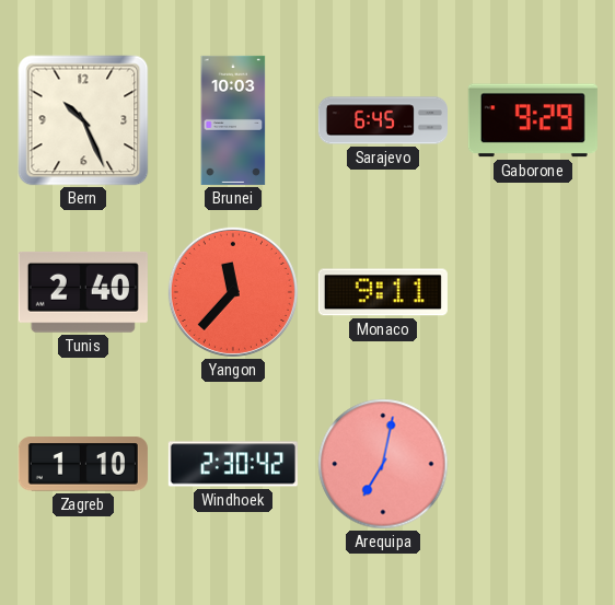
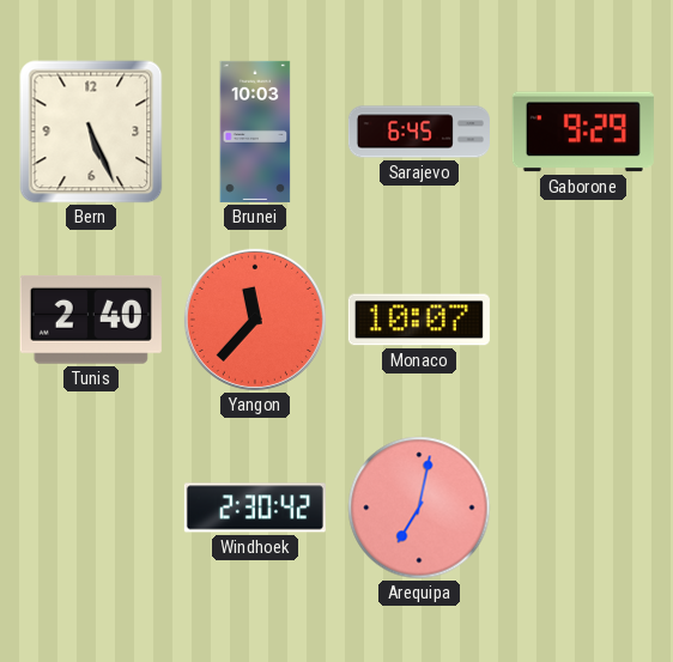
Bern: 10:26 -> 5:26 (91, 132)
Monaco: 9:11 -> 10:07 (419, 320)
Zagreb: 1:10 -> none (83, 464)
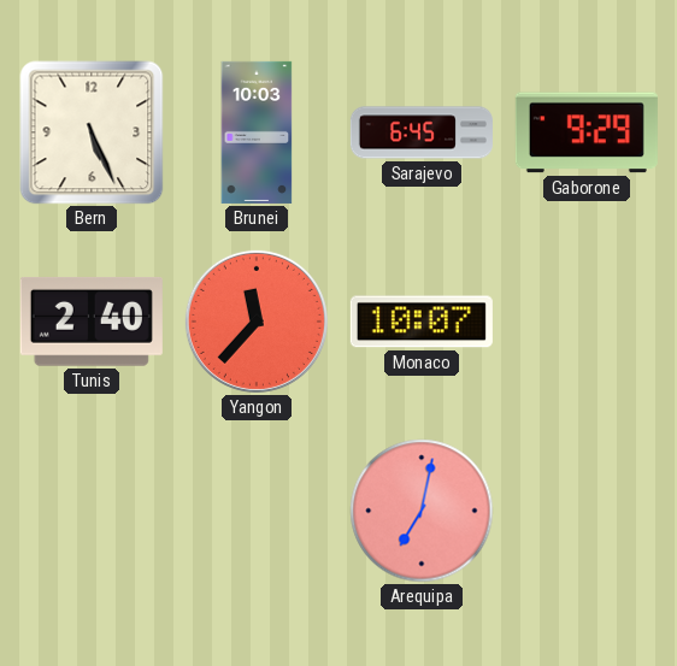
Windhoek: 2:30 -> none (255, 508)
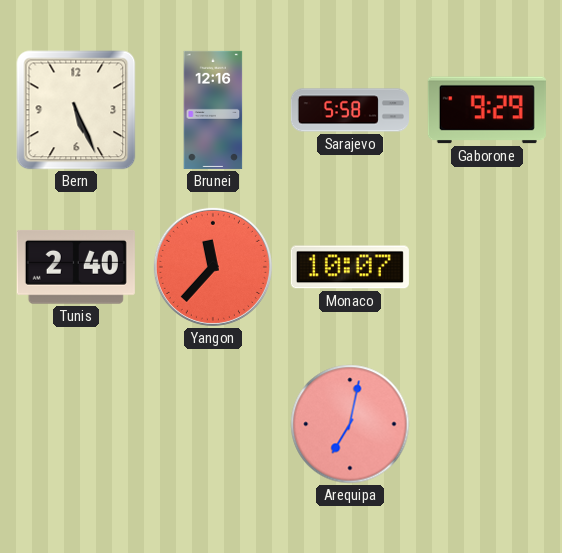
Brunei: 10:03 -> 12:16 (213, 110)
Sarajevo: 6:45 -> 5:58 (350, 110)
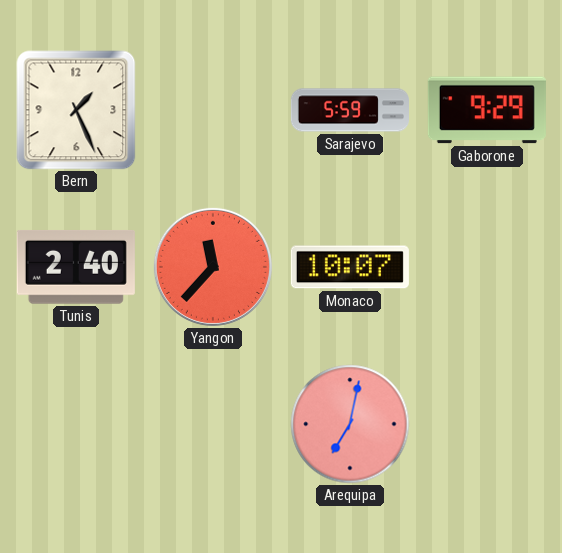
Bern: 5:26 -> 1:26 (76, 110)
Brunei: 12:16 -> none (213, 110)
Sarajevo: 5:58 -> 5:59 (350, 110)
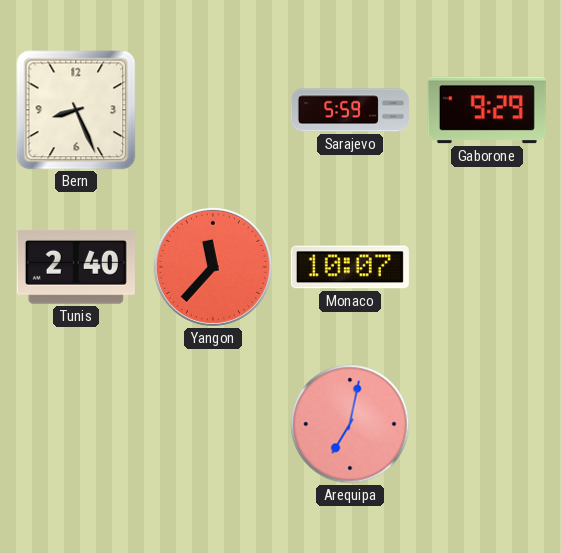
Bern: 1:26 -> 8:26 (76, 110)
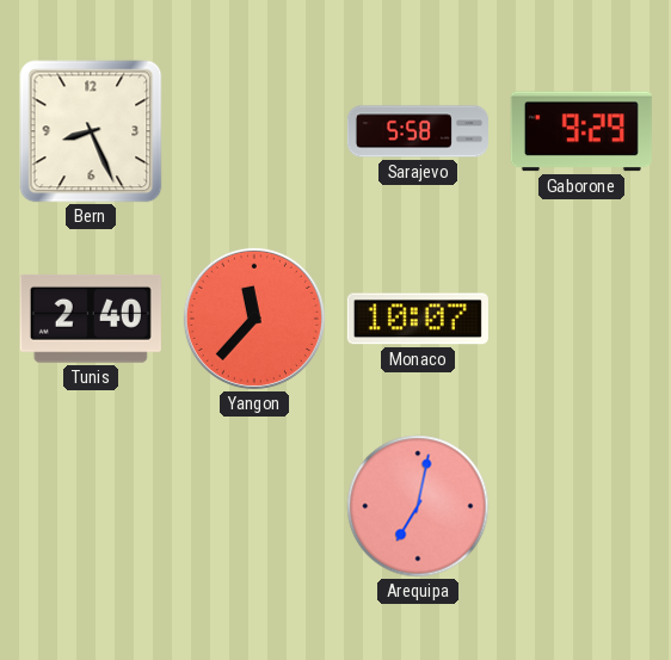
Sarajevo: 5:59 -> 5:58 (418, 131)
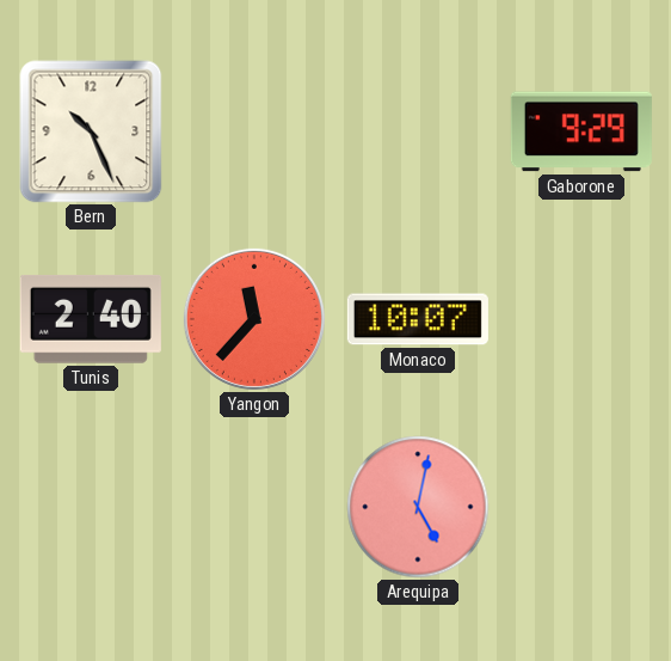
Bern: 8:26 -> 10:26 (91, 131)
Sarajevo: 5:58 -> none (418, 131)
Arequipa: 7:02 -> 5:02 (418, 507)
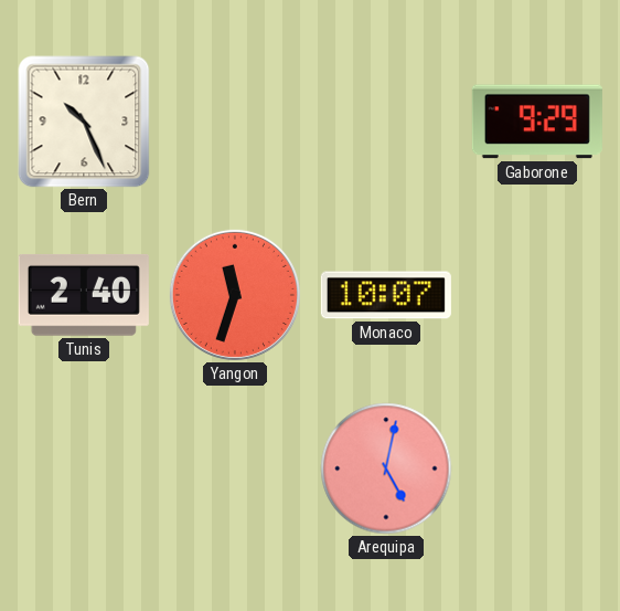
Yangon: 11:37 -> 11:33 (235, 295)
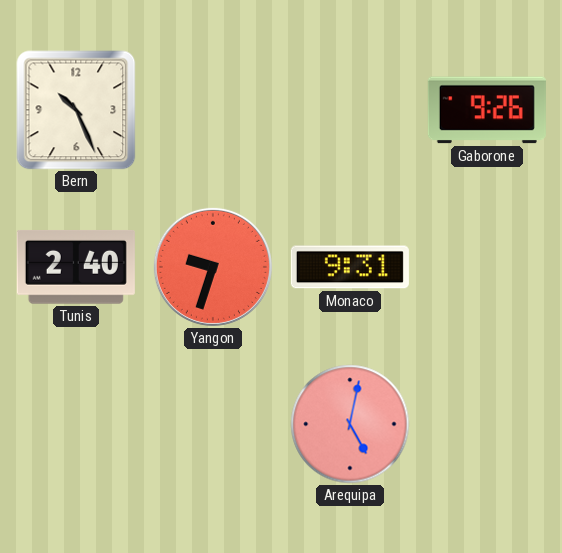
Gaborone: 9:29 -> 9:26 (487, 110)
Yangon: 11:33 -> 9:33 (213, 267)
Monaco: 10:07 -> 9:31 (350, 267)
